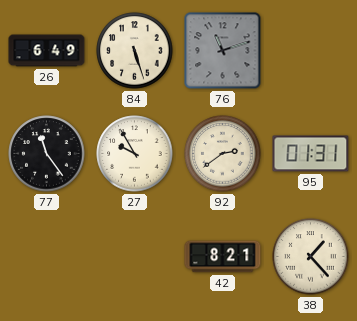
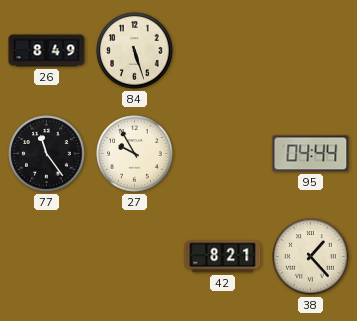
26: 6:49 -> 8:49 (47, 51)
76: 11:12 -> none (223, 51)
92: 2:39 -> none (223, 154)
95: 01:31 -> 04:44 (311, 154)
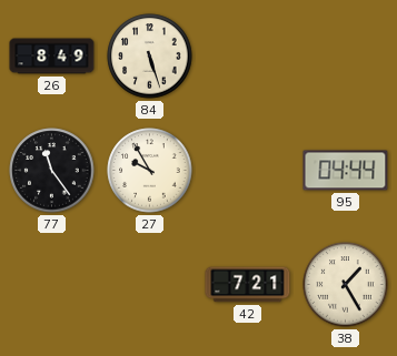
42: 8:21 -> 7:21 (248, 285)
38: 1:23 -> 1:25 (346, 285)
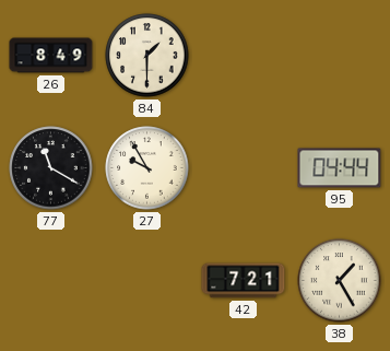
84: 5:27 -> 1:30 (147, 56)
77: 11:24 -> 11:20 (51, 168)
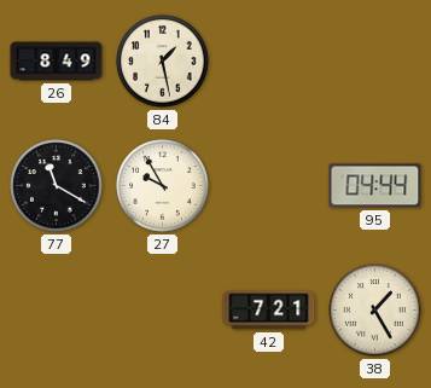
84: 1:30 -> 1:28 (163, 62)
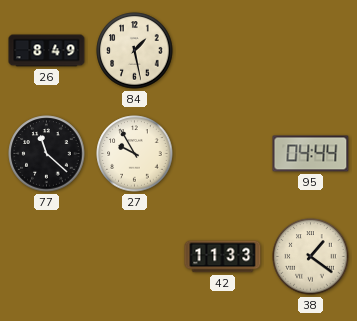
77: 11:20 -> 11:22 (47, 154)
42: 7:21 -> 11:33 (223, 257)
38: 1:25 -> 1:21 (311, 257)
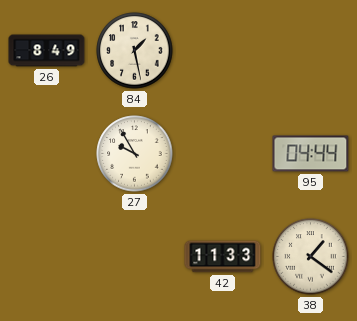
77: 11:22 -> none (47, 154)
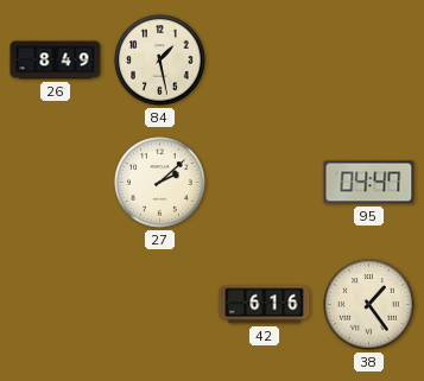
27: 9:55 -> 2:08 (160, 183)
95: 04:44 -> 04:47 (369, 183)
42: 11:33 -> 6:16 (265, 305)
38: 1:21 -> 1:24 (369, 305)
